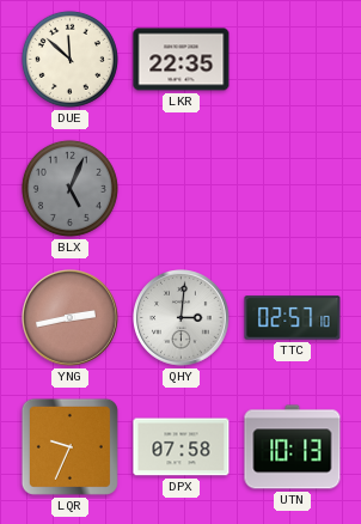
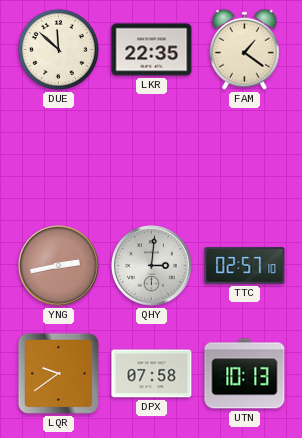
FAM: none -> 1:21 (244, 49)
BLX: 5:04 -> none (69, 188)
LQR: 9:34 -> 9:39 (58, 373)
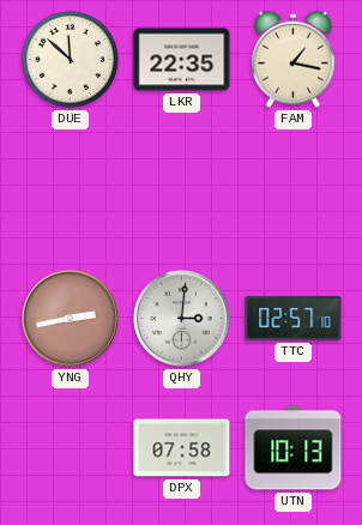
FAM: 1:21 -> 1:17 (292, 59)
LQR: 9:39 -> none (58, 373)
